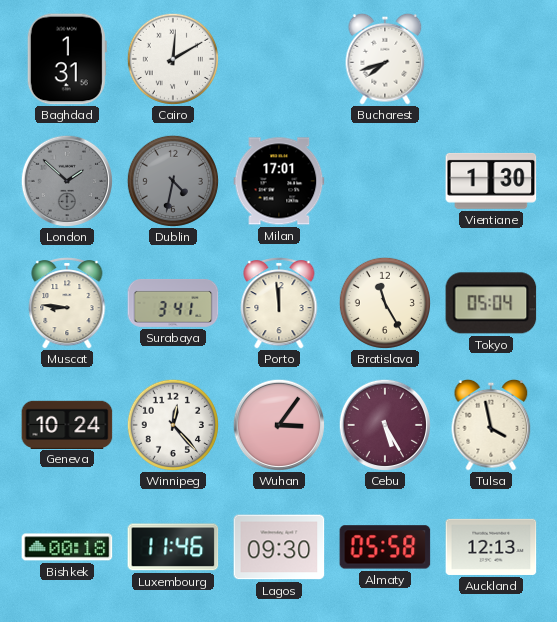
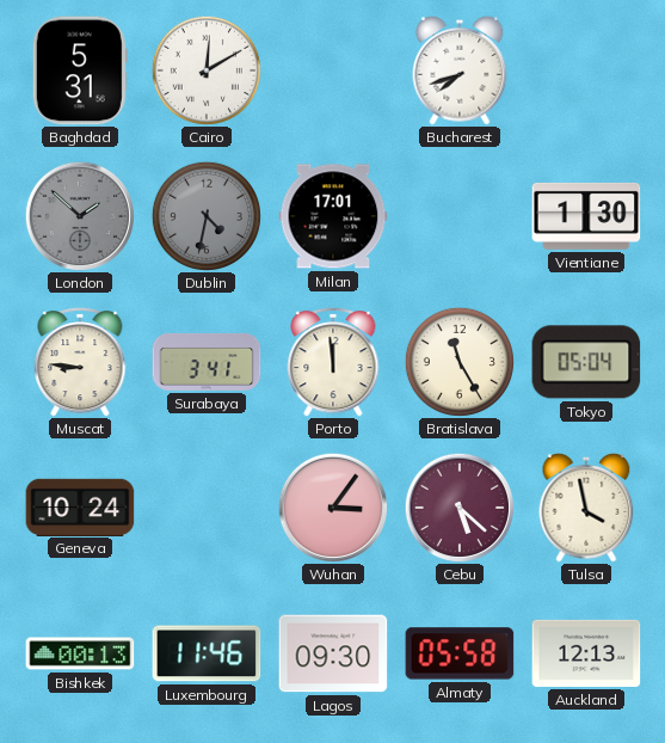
Baghdad: 1:31 -> 5:31 (80, 70)
Winnipeg: 12:23 -> none (173, 425)
Cebu: 5:25 -> 5:22 (458, 506)
Bishkek: 00:18 -> 00:13 (80, 653)
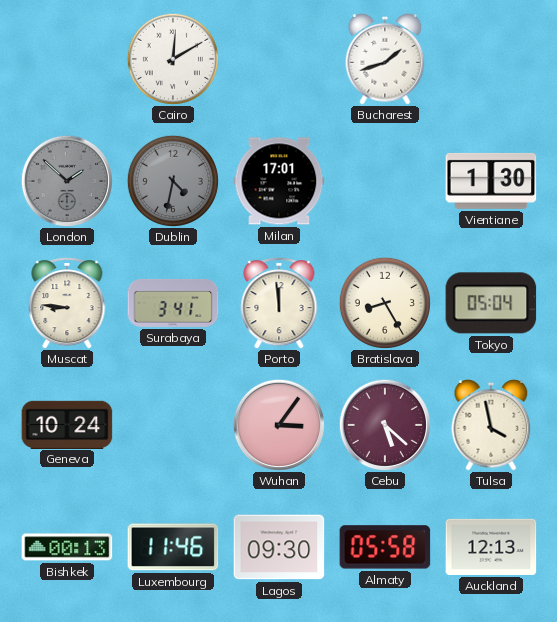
Baghdad: 5:31 -> none (80, 70)
Bucharest: 7:42 -> 1:42 (385, 59)
Bratislava: 11:25 -> 8:25 (385, 303)
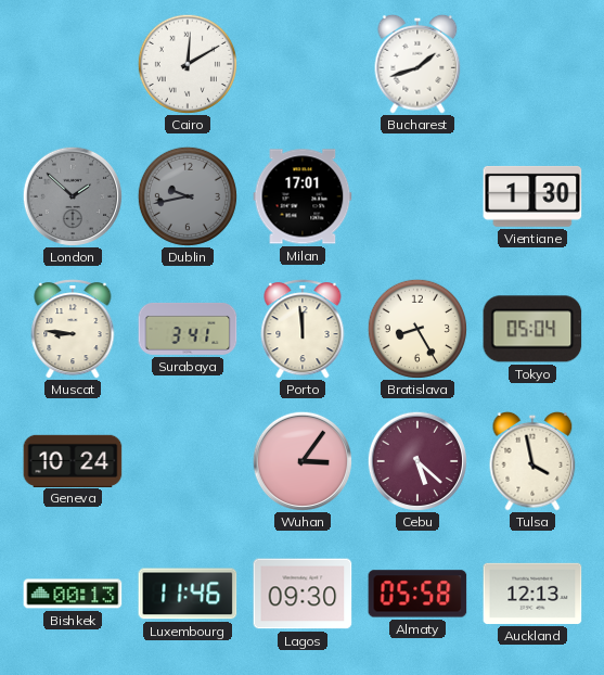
Dublin: 4:32 -> 9:43 (188, 196)
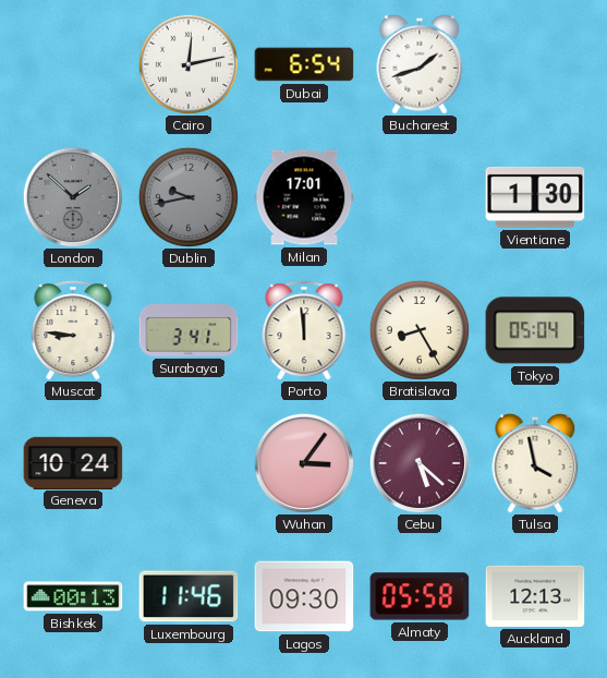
Cairo: 12:10 -> 12:13 (189, 64)
Dubai: none -> 6:54 (304, 64)
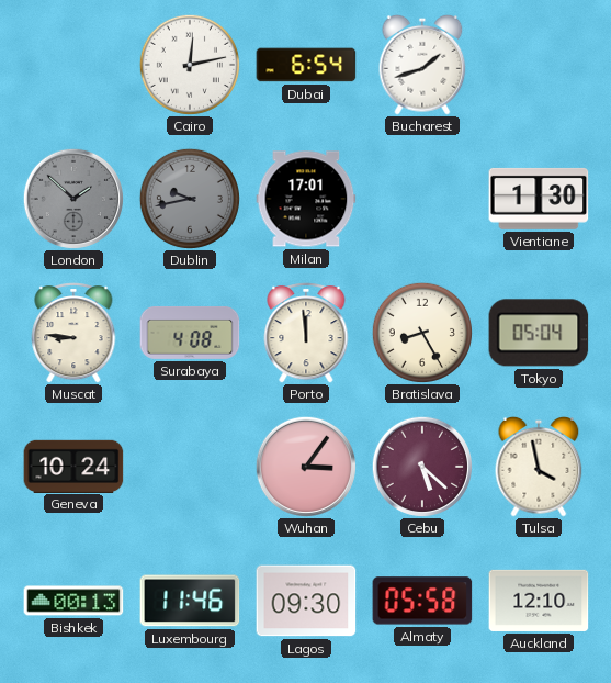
Surabaya: 3:41 -> 4:08 (190, 333)
Auckland: 12:13 -> 12:10 (539, 601)
